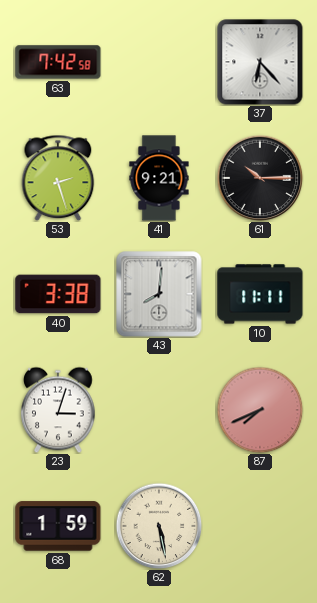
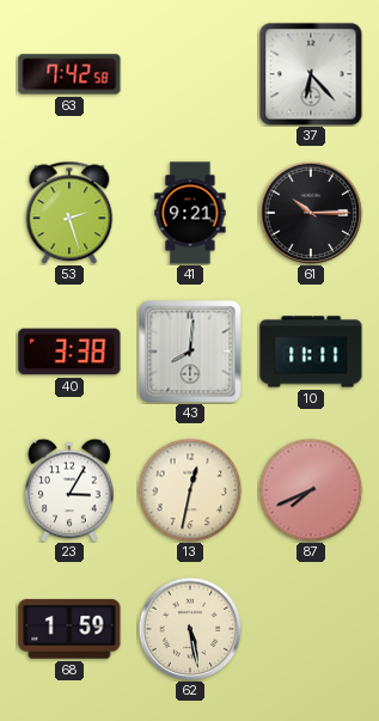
23: 3:03 -> 3:05 (69, 490)
13: none -> 12:32 (190, 490)
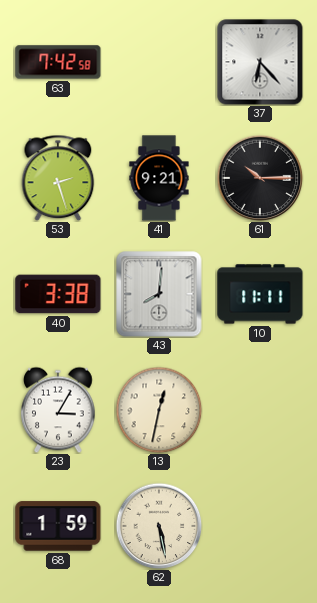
87: 7:41 -> none (311, 490)
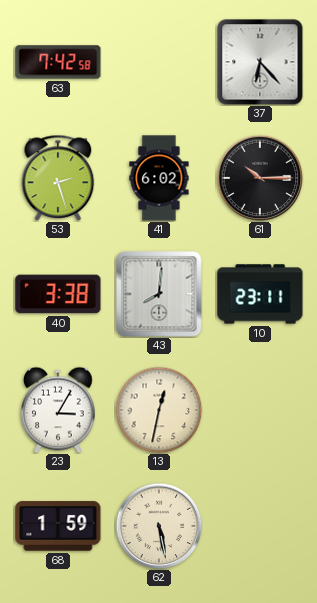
41: 9:21 -> 6:02 (159, 178)
10: 11:11 -> 23:11 (260, 294)
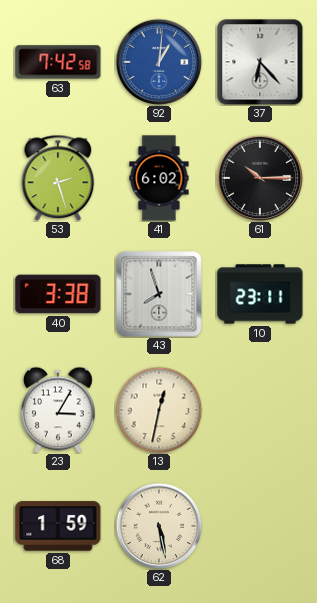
92: none -> 1:01 (159, 62)
43: 8:01 -> 7:57 (159, 294)
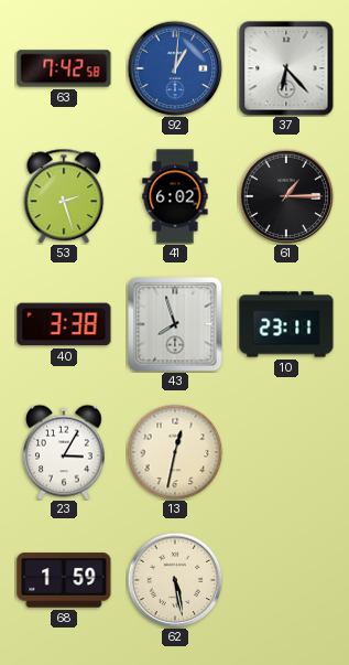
61: 10:15 -> 1:15 (286, 196)
